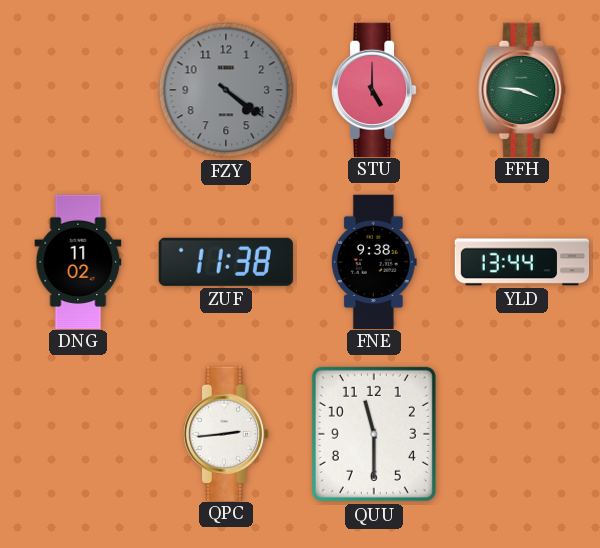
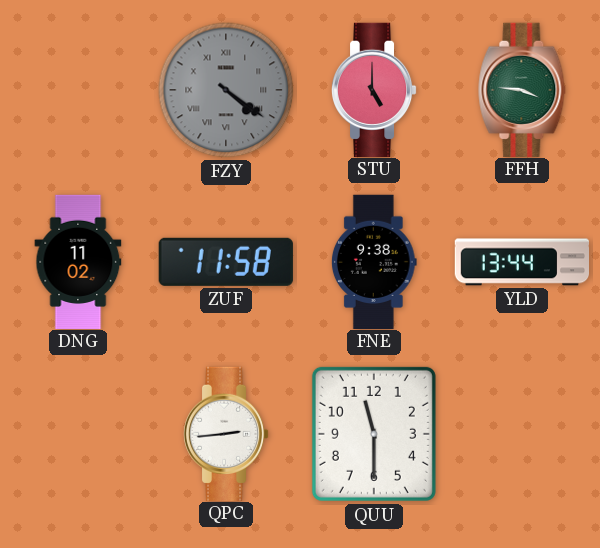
FZY numerals: Arabic -> Roman (226, 90)
ZUF: 11:38 -> 11:58 (226, 262)
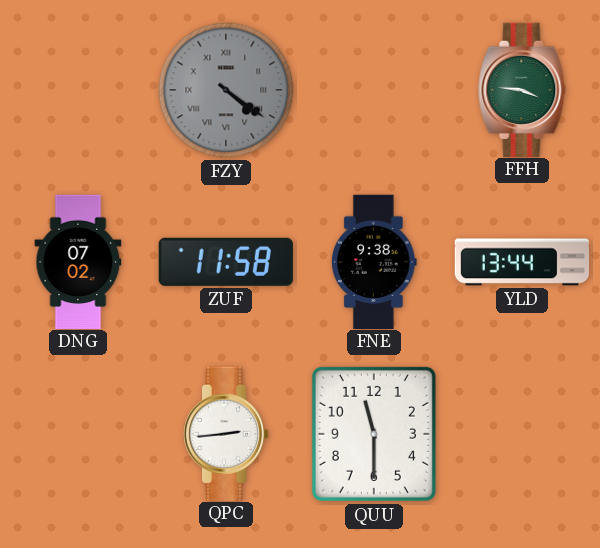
STU: 5:00 -> none (374, 89)
DNG: 11:02 -> 07:02 (78, 261)
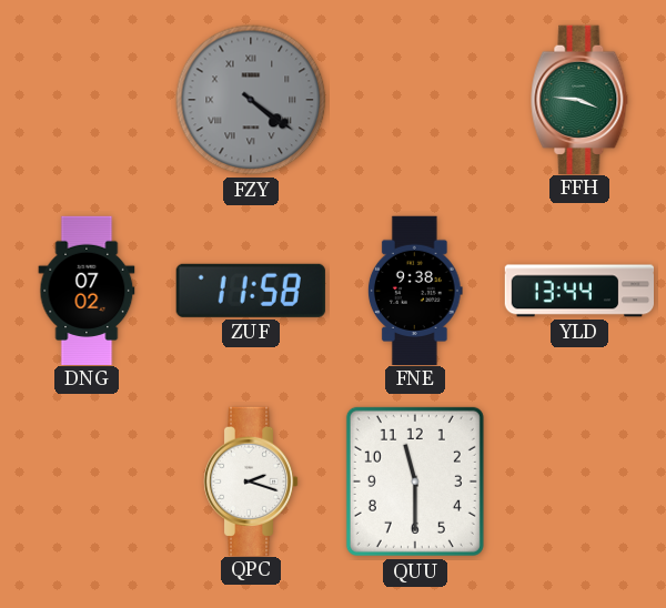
QPC: 2:44 -> 2:18 (251, 480)
